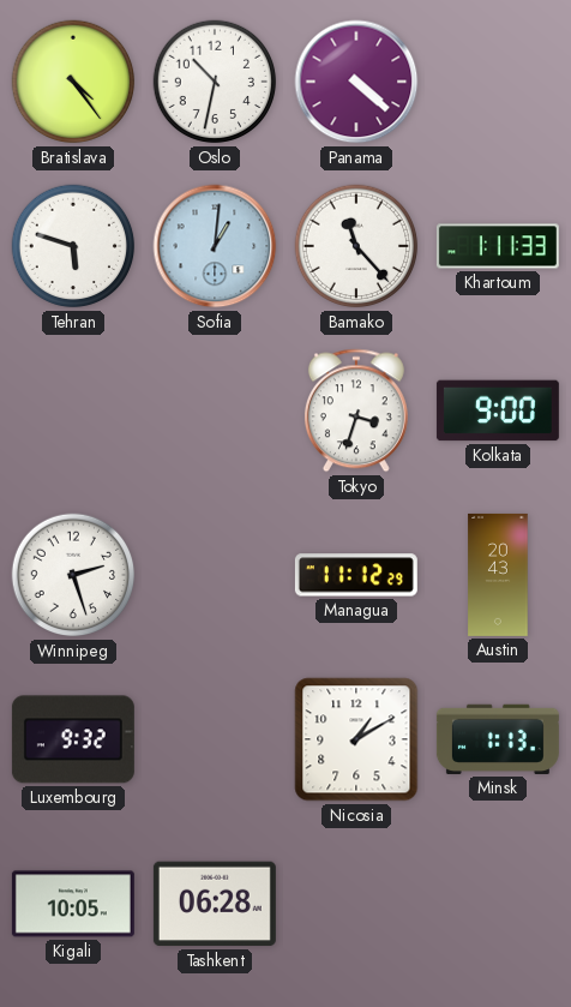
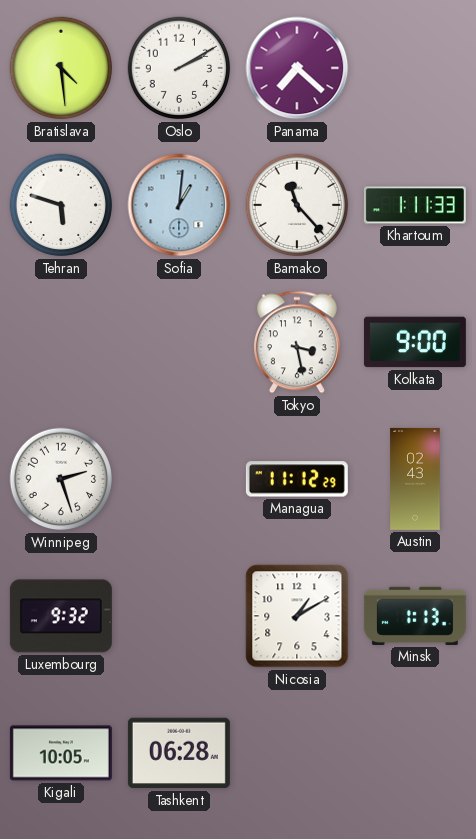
Bratislava: 4:24 -> 4:29 (61, 68)
Oslo: 10:32 -> 2:10 (179, 68)
Panama: 4:22 -> 7:22 (297, 68)
Tokyo: 3:33 -> 3:28 (297, 342)
Austin: 20:43 -> 02:43 (415, 479)
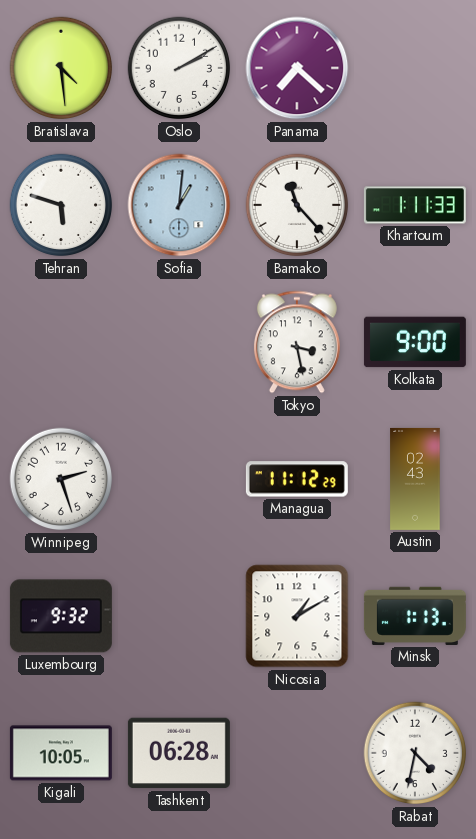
Rabat: none -> 4:32 (415, 753)
